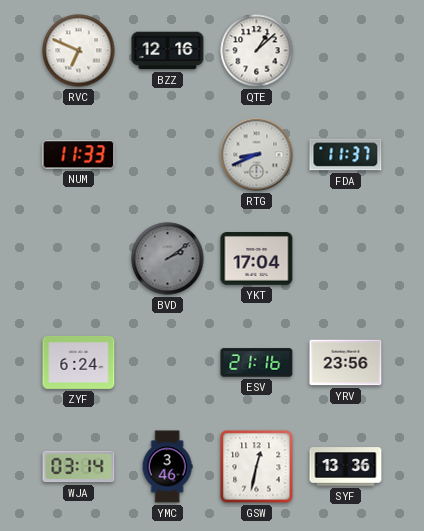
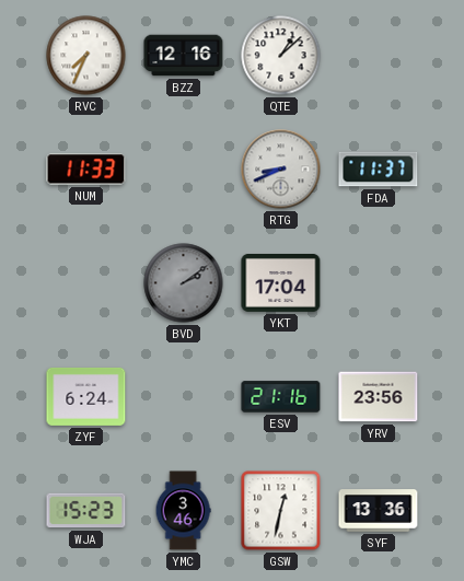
RVC: 6:49 -> 7:34 (86, 56)
WJA: 03:14 -> 15:23 (86, 511)
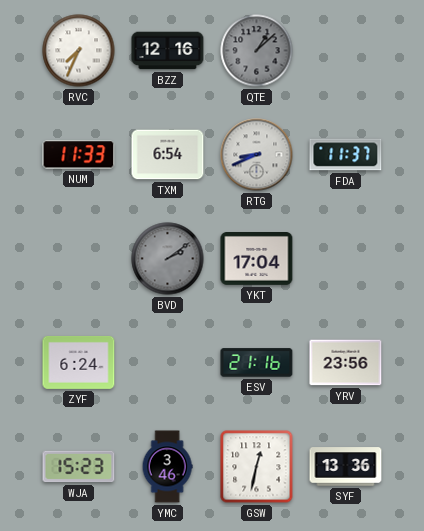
QTE dial: white -> grey (257, 51)
TXM: none -> 6:54 (168, 155)
